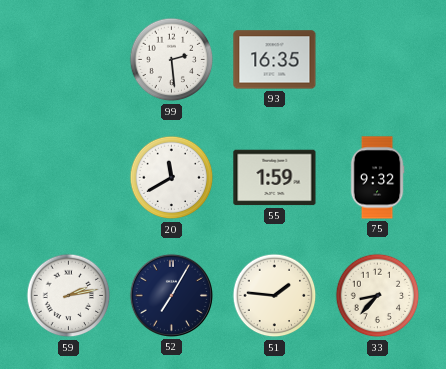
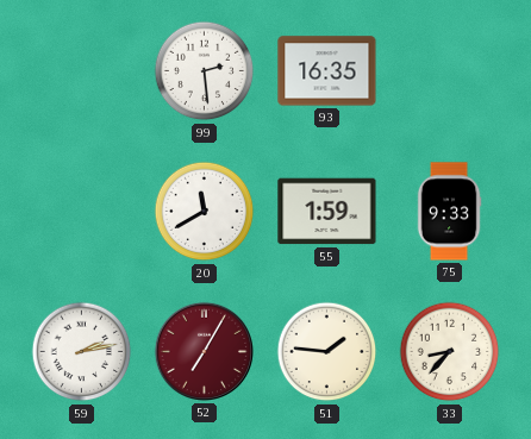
75: 9:32 -> 9:33 (449, 212)
52 dial: navy -> burgundy (204, 351)
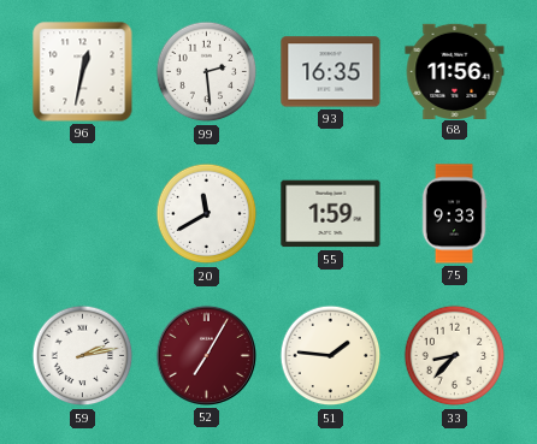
96: none -> 12:32 (83, 72)
68: none -> 11:56 (455, 71)
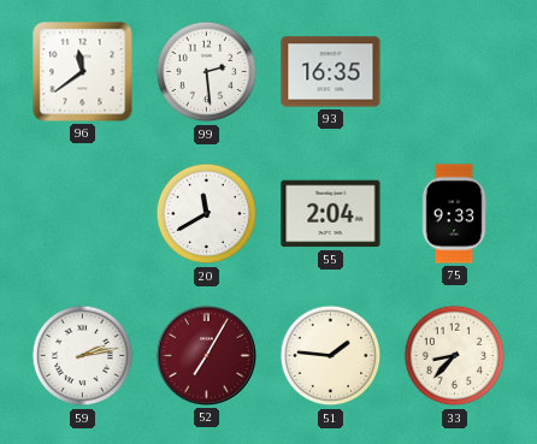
96: 12:32 -> 11:39 (83, 72)
68: 11:56 -> none (455, 71)
55: 1:59 -> 2:04 (331, 214)
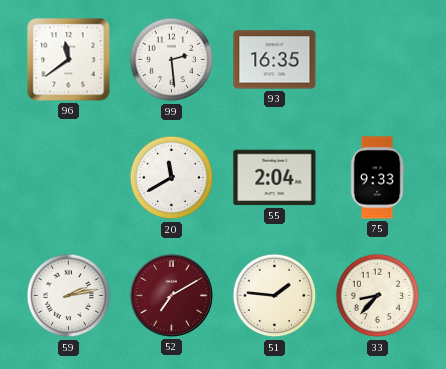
52: 7:05 -> 7:10 (171, 295)
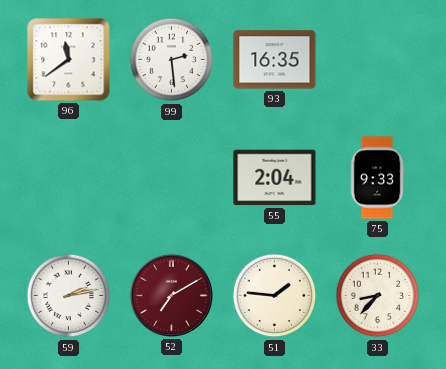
20: 11:40 -> none (172, 178)
